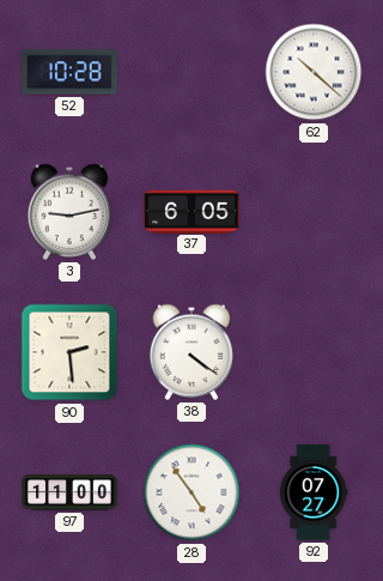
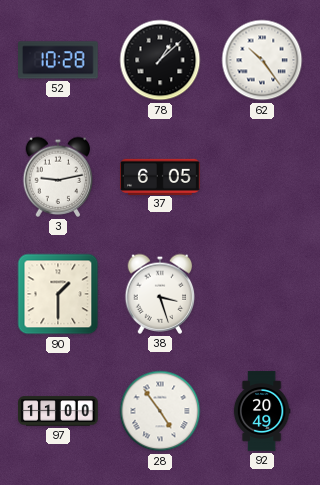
78: none -> 1:08 (160, 60)
62: 10:22 -> 10:24 (262, 60)
90: 2:29 -> 1:30 (58, 294)
38: 4:21 -> 3:27 (160, 294)
92: 07:27 -> 20:49 (262, 411)
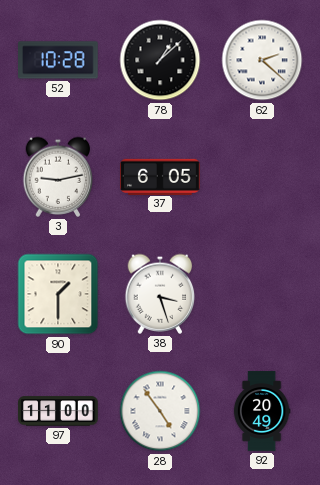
62: 10:24 -> 2:22 (262, 60)
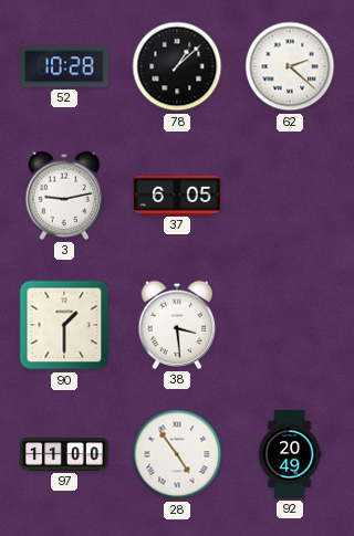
38: 3:27 -> 3:29 (177, 325)
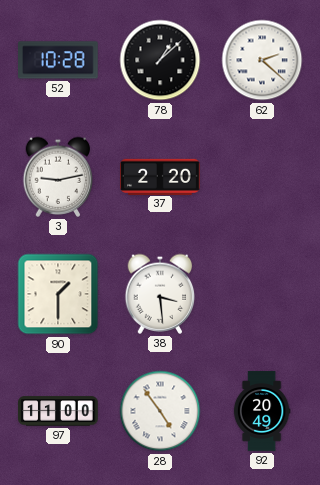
37: 6:05 -> 2:20 (160, 176)
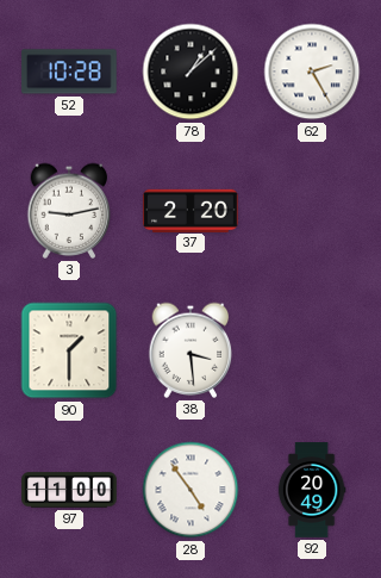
62: 2:22 -> 2:25 (312, 72)
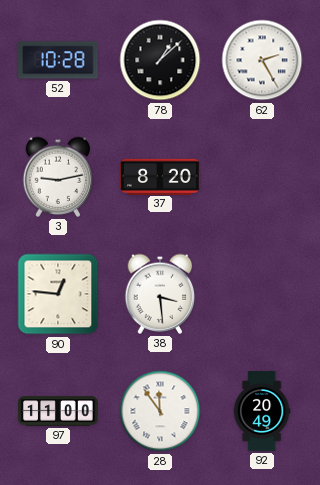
37: 2:20 -> 8:20 (160, 176)
90: 1:30 -> 12:46 (58, 294)
28: 4:54 -> 11:54 (160, 411)
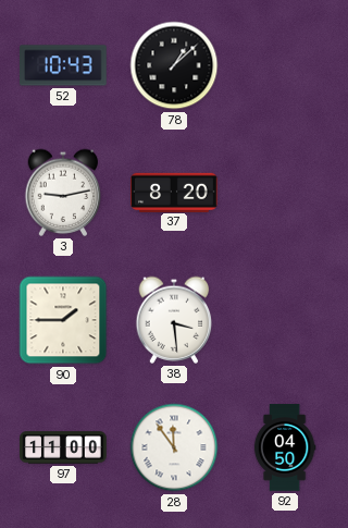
52: 10:28 -> 10:43 (64, 65)
62: 2:25 -> none (262, 60)
90: 12:46 -> 1:45 (63, 320)
92: 20:49 -> 04:50 (285, 447)
